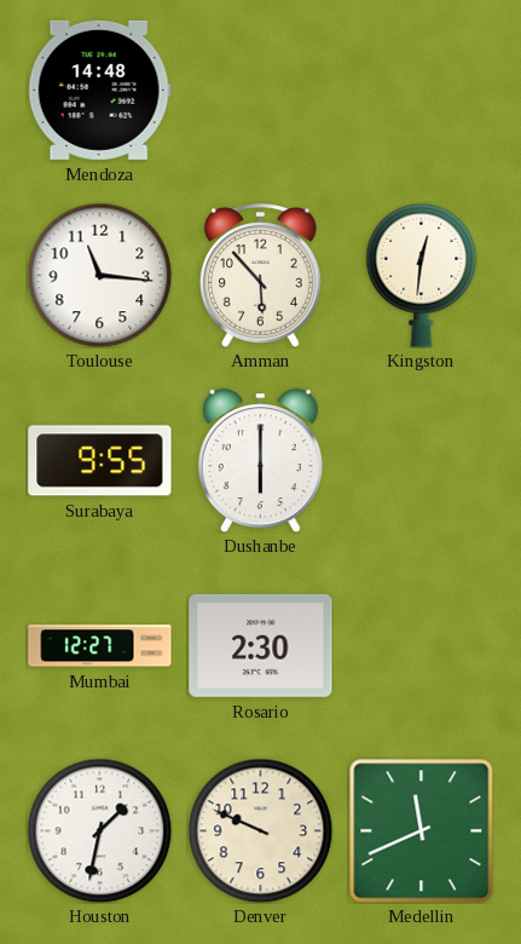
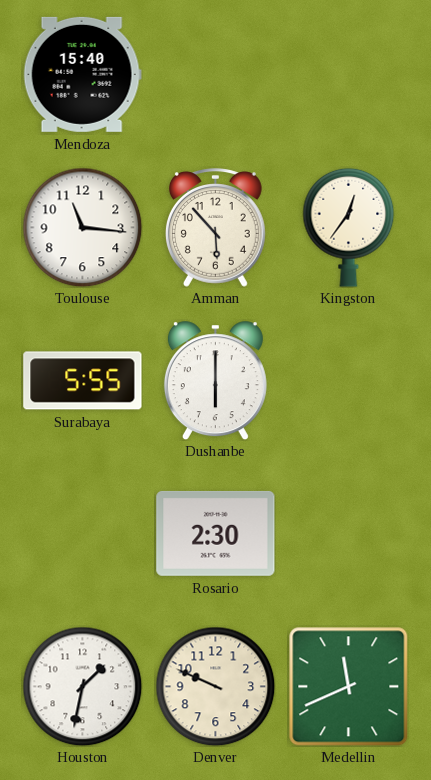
Mendoza: 14:48 -> 15:40 (82, 74)
Kingston: 12:31 -> 12:36 (349, 227)
Surabaya: 9:55 -> 5:55 (83, 381)
Mumbai: 12:27 -> none (100, 646)
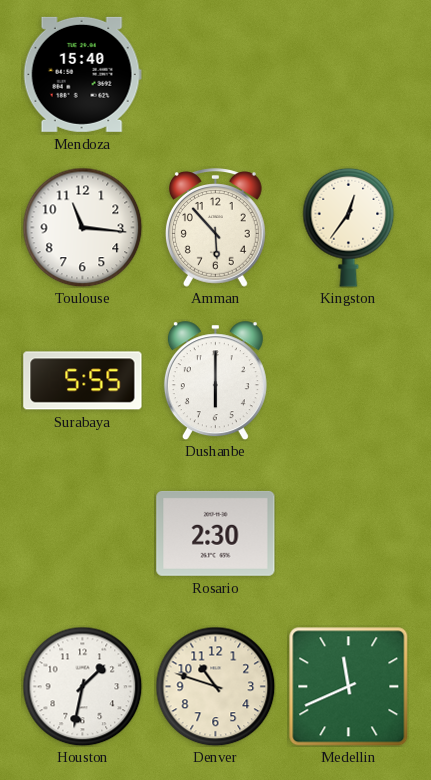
Denver: 9:49 -> 10:48 (215, 686)
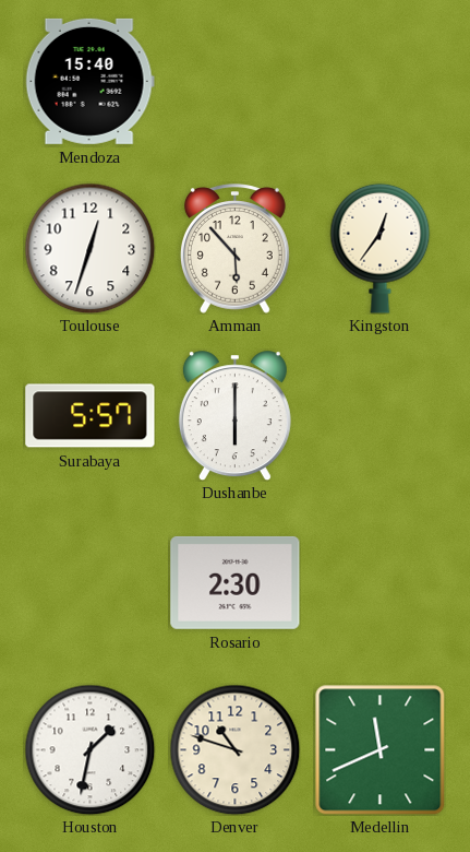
Toulouse: 11:16 -> 12:33 (89, 248)
Surabaya: 5:55 -> 5:57 (91, 416)
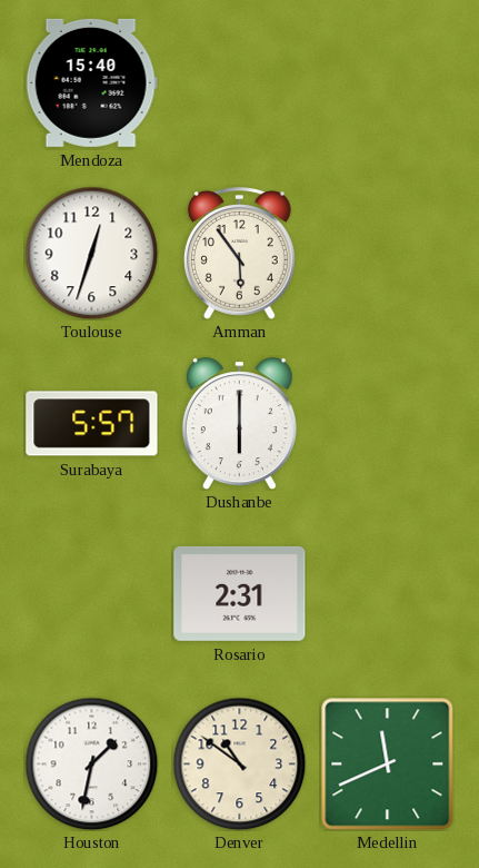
Amman: 5:53 -> 5:54 (239, 254)
Kingston: 12:36 -> none (381, 248)
Rosario: 2:30 -> 2:31 (240, 593)
Denver: 10:48 -> 10:51 (239, 763)
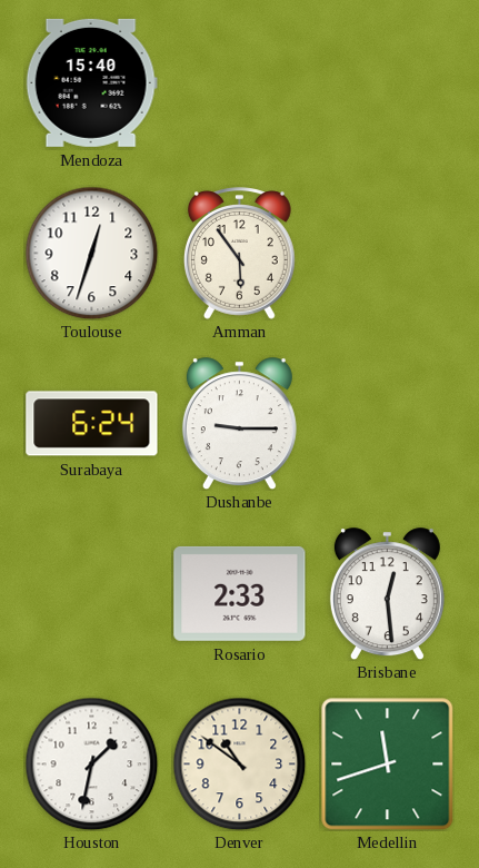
Surabaya: 5:57 -> 6:24 (92, 424)
Dushanbe: 6:00 -> 9:15 (239, 424)
Rosario: 2:31 -> 2:33 (240, 593)
Brisbane: none -> 12:29 (387, 594)
Medellin: 11:41 -> 11:42 (387, 763)
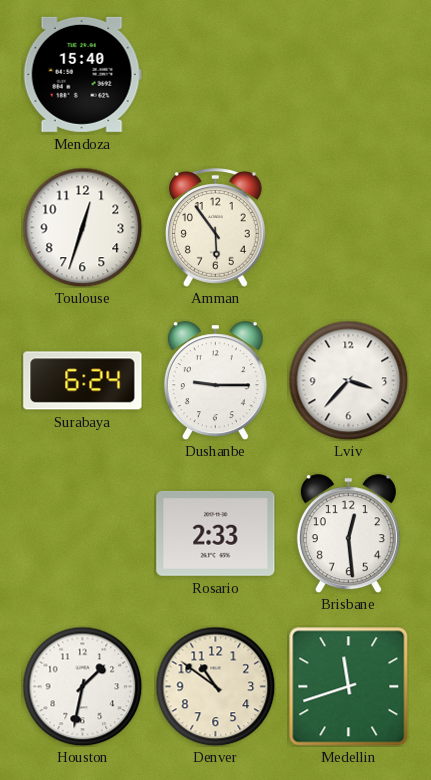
Lviv: none -> 3:37 (348, 380)
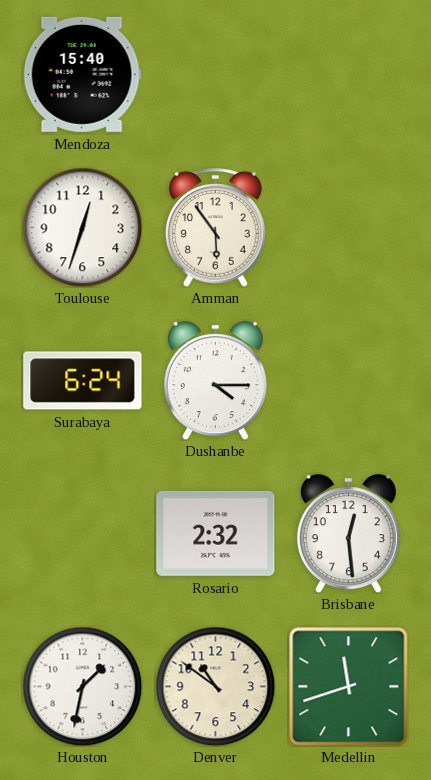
Dushanbe: 9:15 -> 4:15 (215, 381)
Lviv: 3:37 -> none (348, 380)
Rosario: 2:33 -> 2:32 (216, 533)
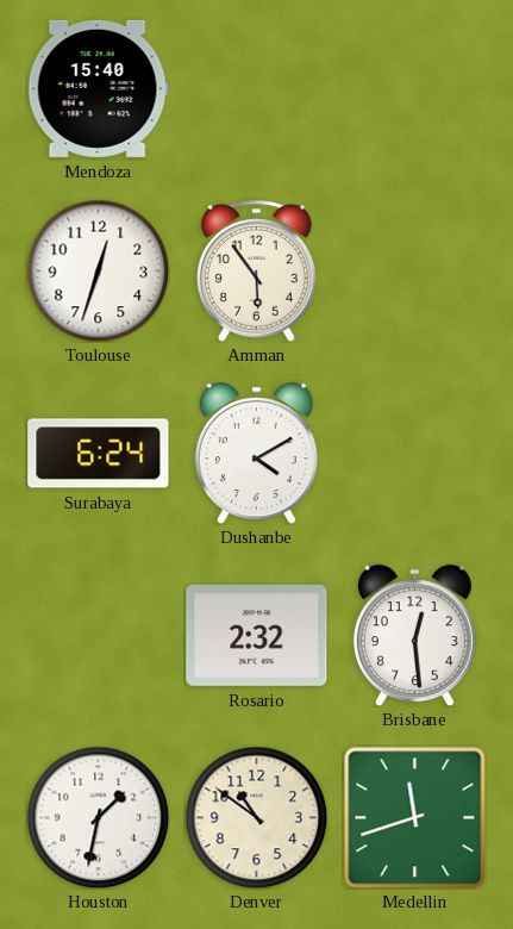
Dushanbe: 4:15 -> 4:10 (256, 454)
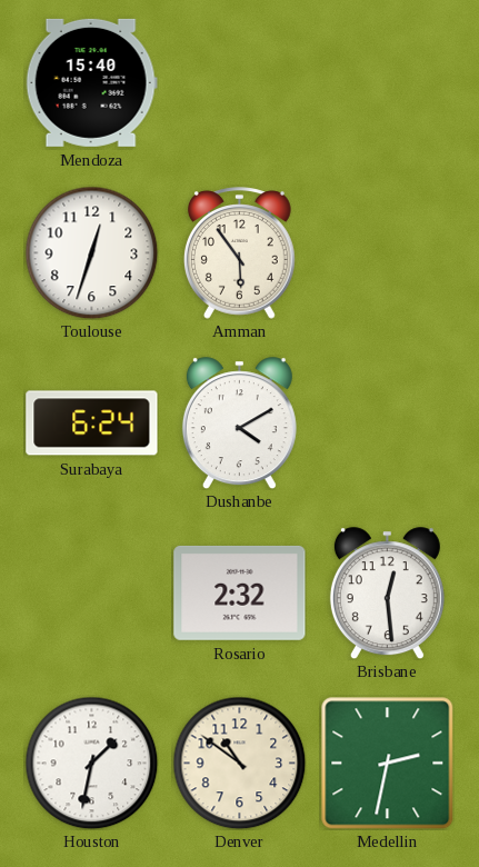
Medellin: 11:42 -> 2:32 (387, 763)
